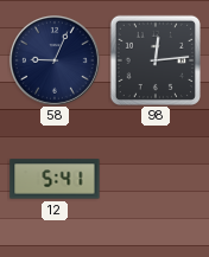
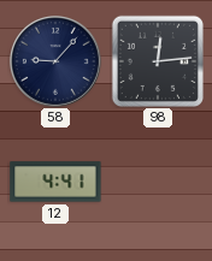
58: 9:04 -> 9:07 (57, 63)
12: 5:41 -> 4:41 (55, 182)
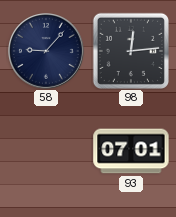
12: 4:41 -> none (55, 182)
93: none -> 07:01 (131, 151)
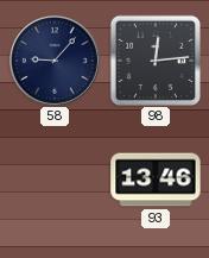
93: 07:01 -> 13:46 (156, 180)
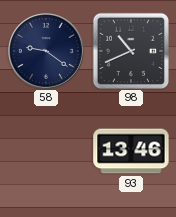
58: 9:07 -> 9:21 (47, 52)
98: 12:14 -> 10:41 (131, 51)
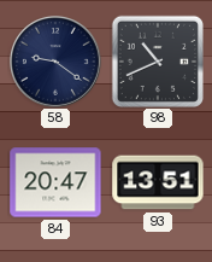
84: none -> 20:47 (55, 182)
93: 13:46 -> 13:51 (158, 182)
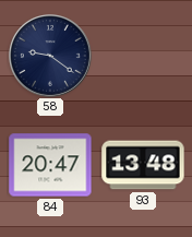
98: 10:41 -> none (158, 62)
93: 13:51 -> 13:48 (143, 165)
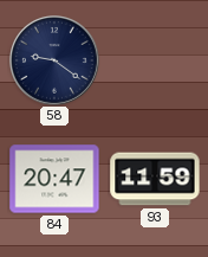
93: 13:48 -> 11:59 (155, 179)
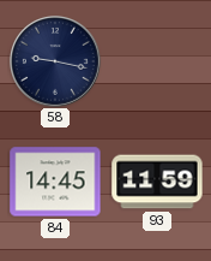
58: 9:21 -> 9:17 (56, 63)
84: 20:47 -> 14:45 (55, 182)
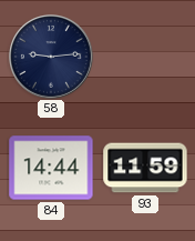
58: 9:17 -> 9:14 (52, 58)
84: 14:45 -> 14:44 (51, 168)
